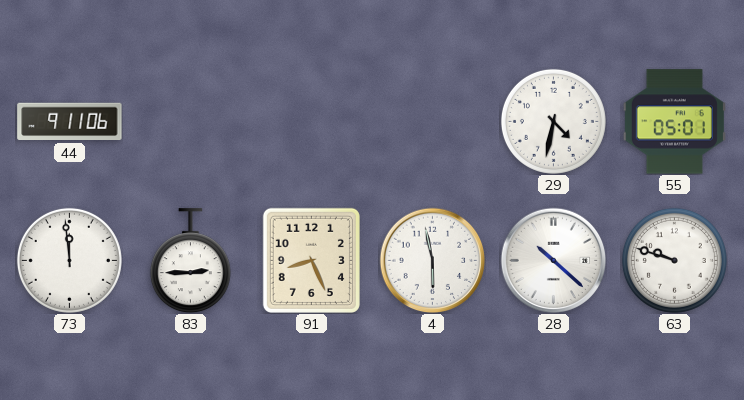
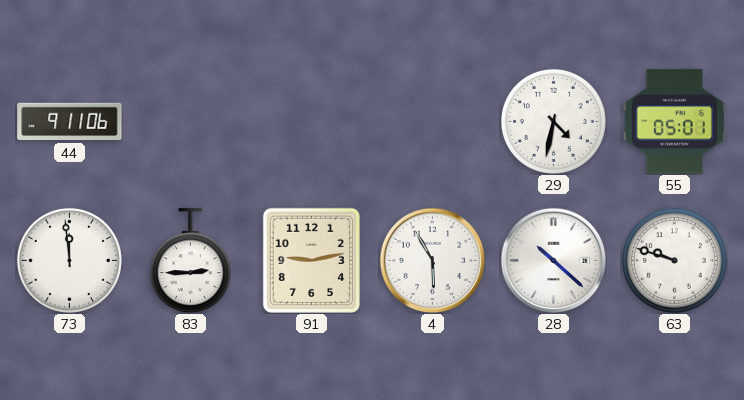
91: 8:26 -> 9:13 (311, 260)
4: 5:58 -> 5:55 (432, 260)
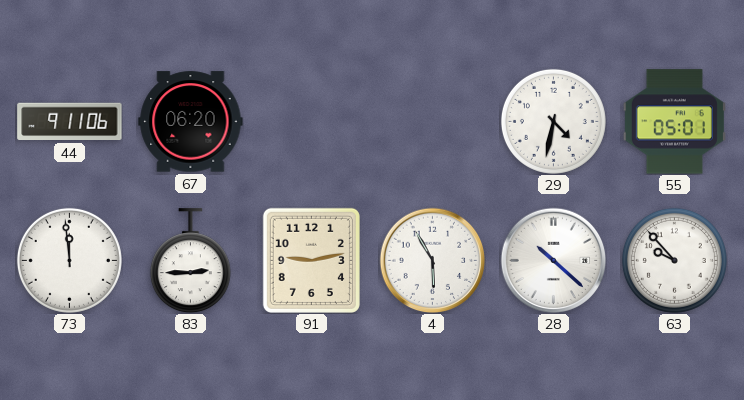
67: none -> 06:20 (191, 122)
63: 9:48 -> 9:53 (674, 260)
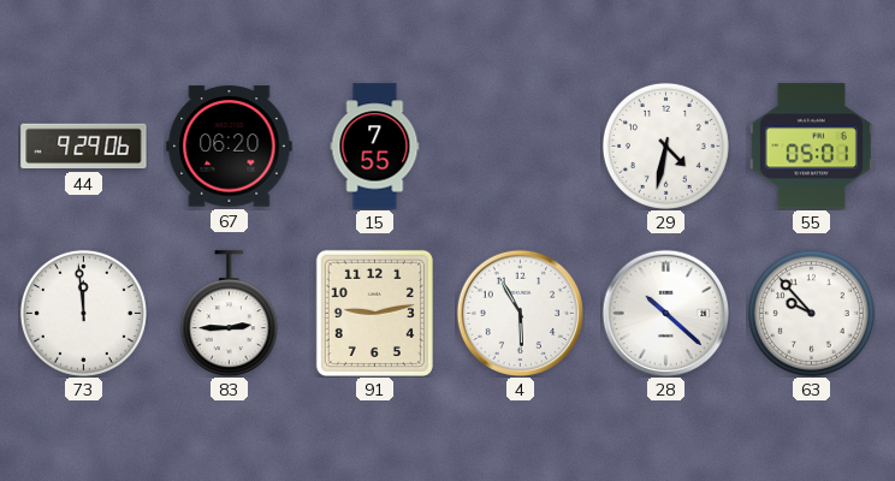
44: 9:11 -> 9:29 (84, 147)
15: none -> 7:55 (375, 147)
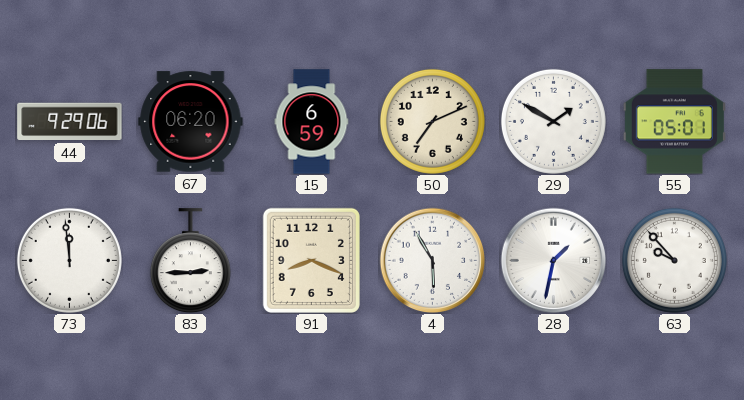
15: 7:55 -> 6:59 (312, 122)
50: none -> 7:11 (432, 121)
29: 4:32 -> 1:50 (553, 121)
91: 9:13 -> 8:19 (311, 260)
28: 10:22 -> 1:32 (553, 260)
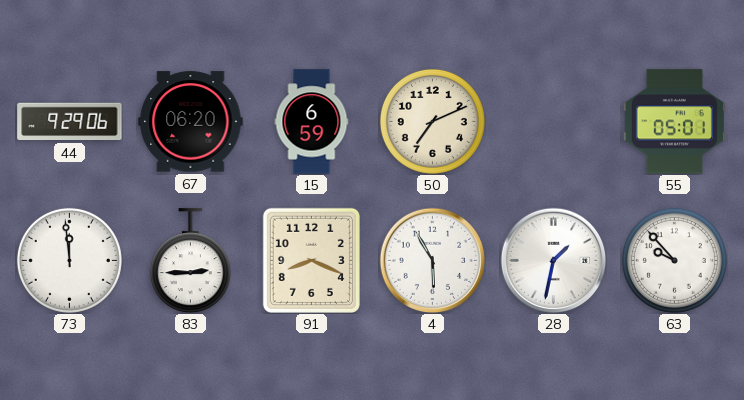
29: 1:50 -> none (553, 121)
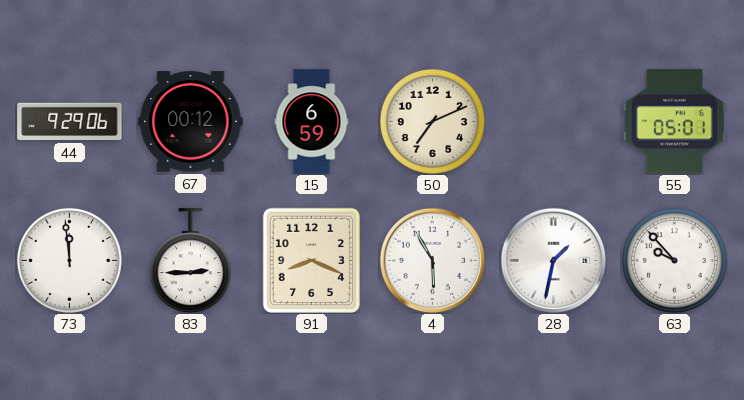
67: 06:20 -> 00:12 (191, 122)
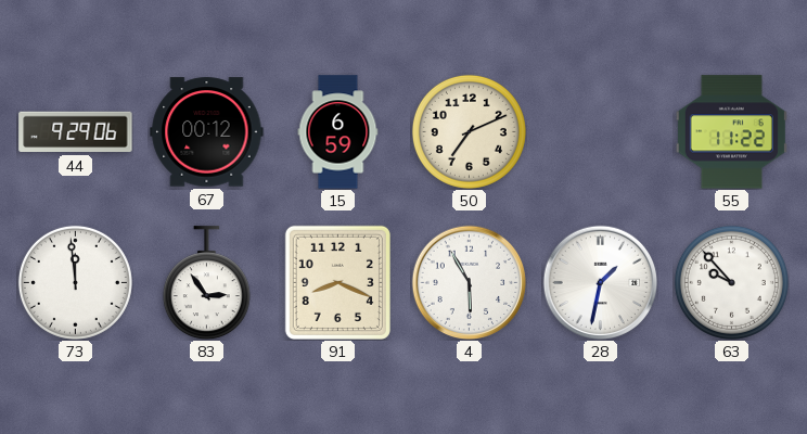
55: 05:01 -> 11:22 (731, 132)
83: 2:45 -> 2:54 (206, 283)
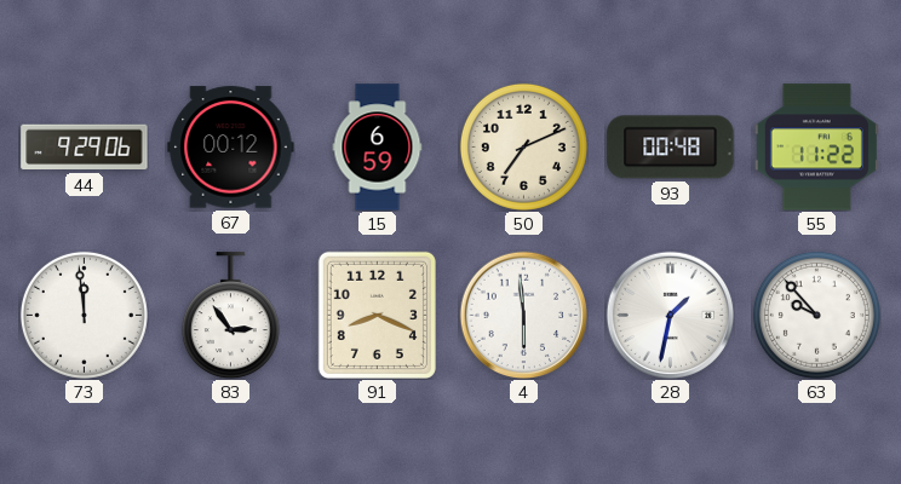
93: none -> 00:48 (671, 148)
4: 5:55 -> 5:59 (523, 315)
